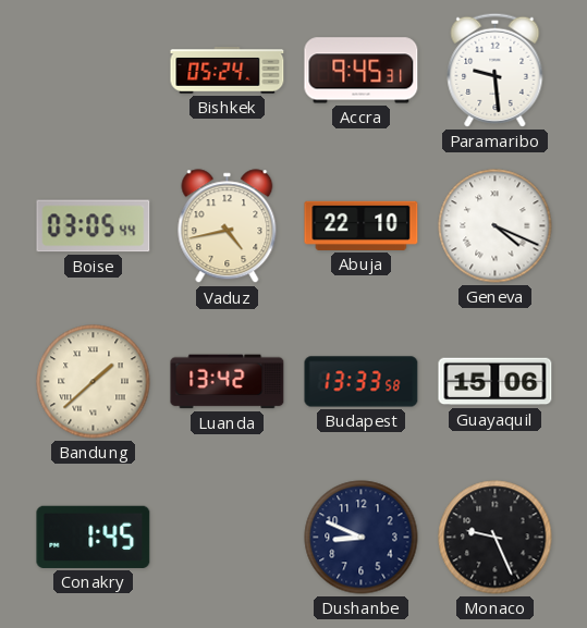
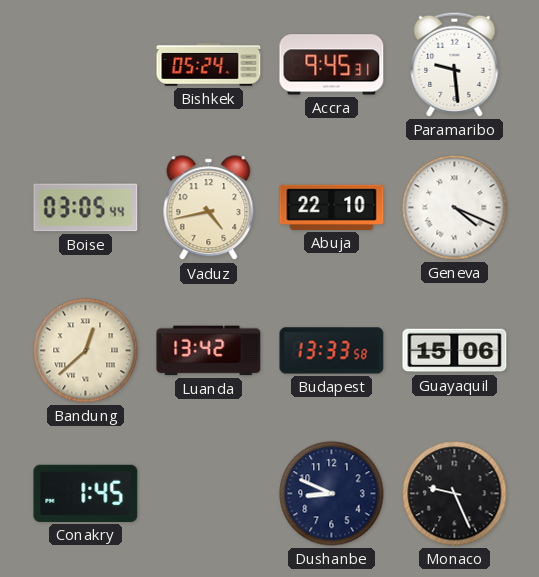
Bandung: 1:38 -> 12:38 (86, 351)
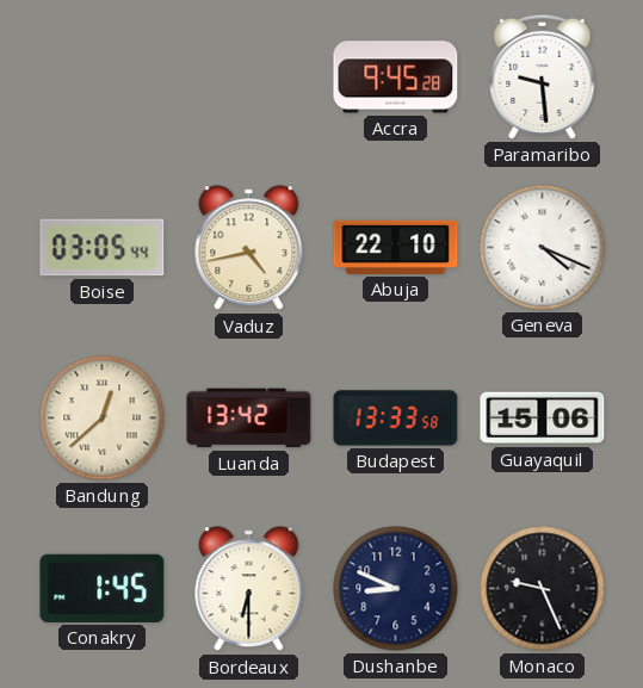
Bishkek: 05:24 -> none (209, 65)
Accra: 9:45:31 -> 9:45:28 (396, 78)
Bordeaux: none -> 6:30 (249, 589)
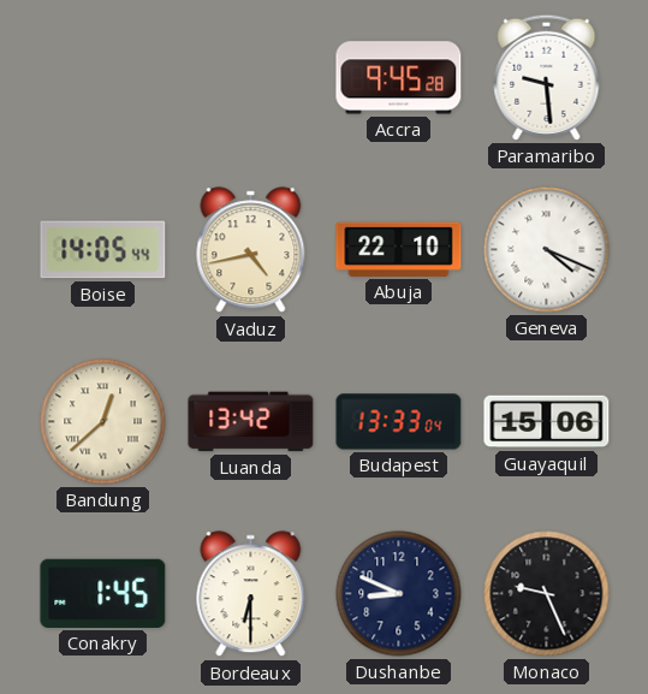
Boise: 03:05 -> 14:05 (103, 250)
Budapest: 13:33:58 -> 13:33:04 (399, 422)
